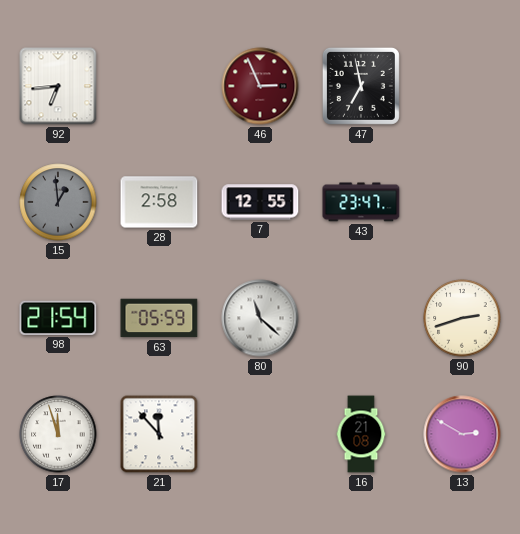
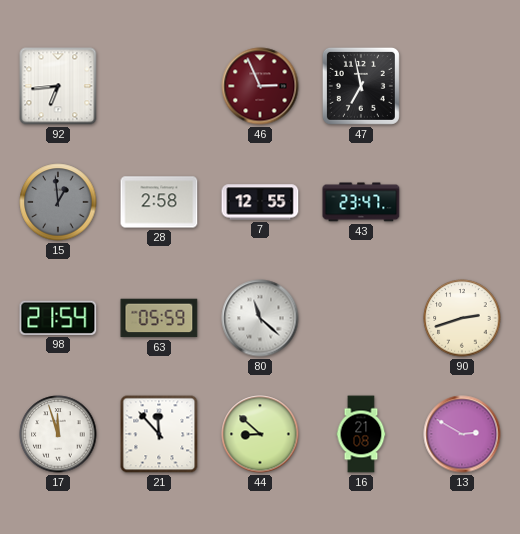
44: none -> 8:52 (260, 434)
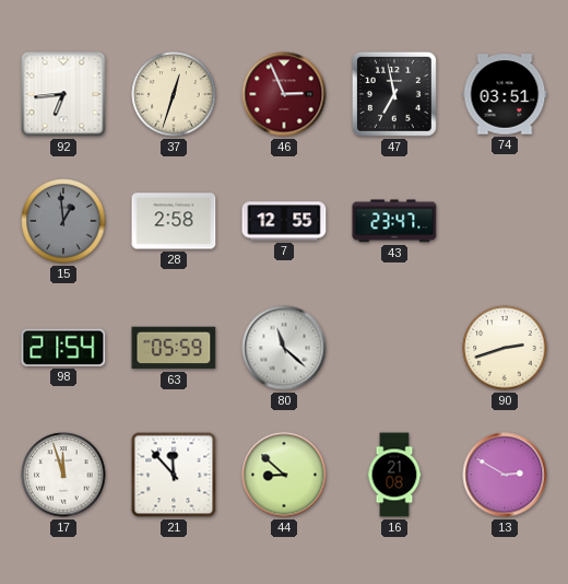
37: none -> 12:33 (174, 94)
74: none -> 03:51 (505, 94)
